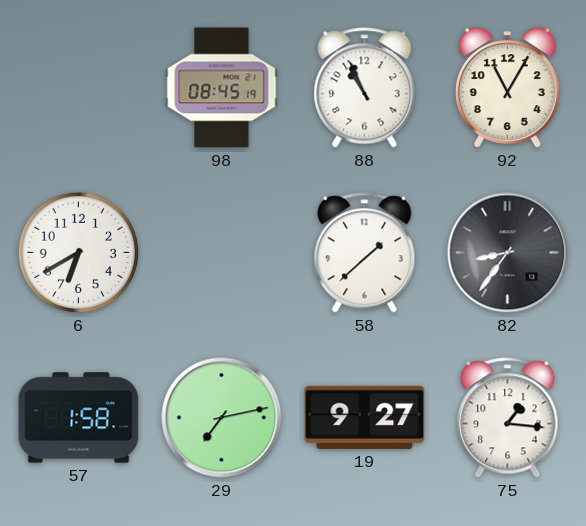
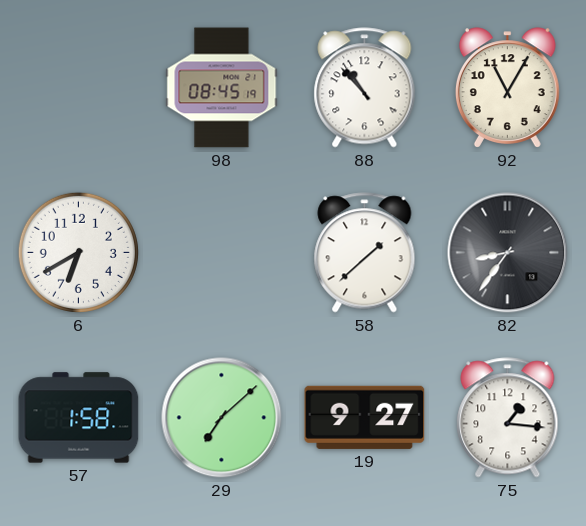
88: 10:56 -> 10:53 (365, 88)
29: 7:13 -> 7:08 (222, 418)
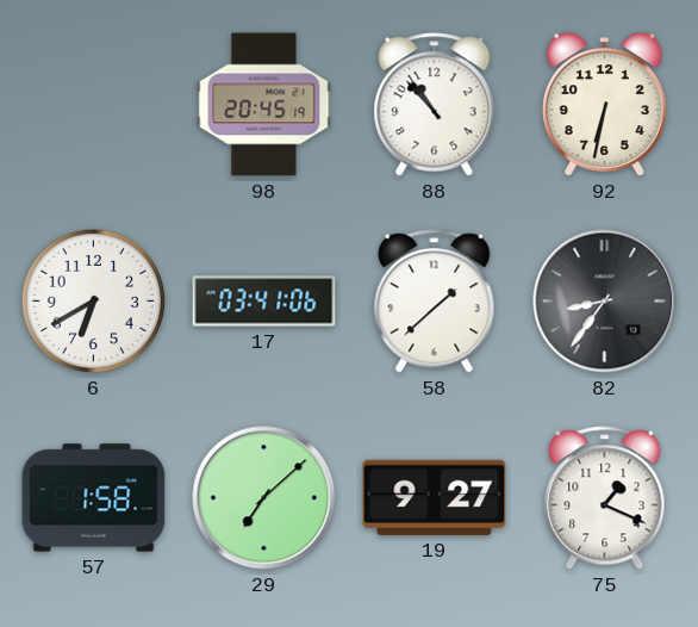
98: 08:45 -> 20:45 (264, 105)
92: 11:05 -> 6:32 (604, 105)
17: none -> 03:41 (264, 302)
75: 1:16 -> 1:19 (605, 498)
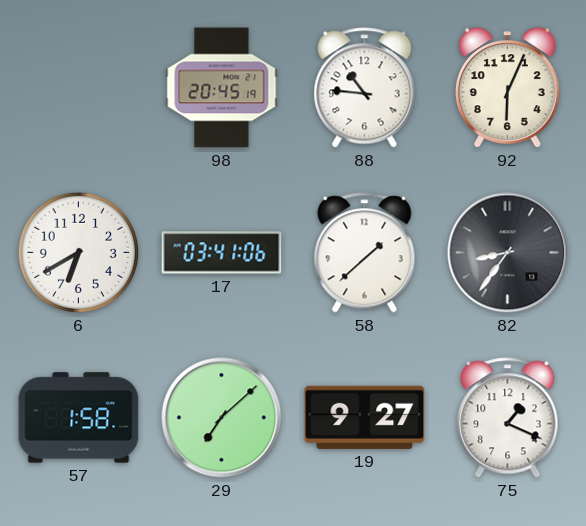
88: 10:53 -> 10:46 (365, 88)
92: 6:32 -> 6:04 (507, 88)
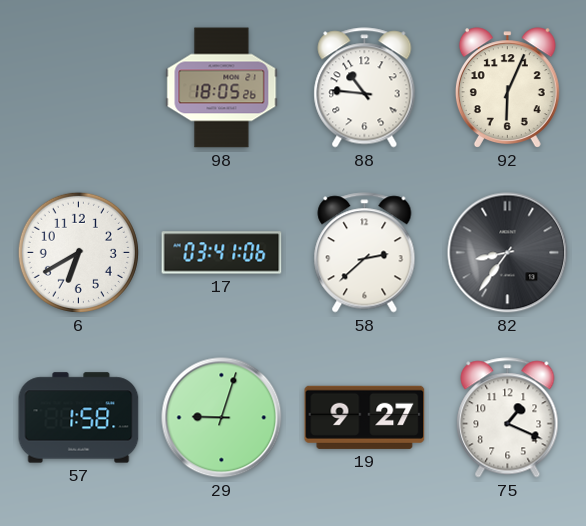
98: 20:45 -> 18:05 (222, 88)
58: 1:38 -> 2:38 (365, 253)
29: 7:08 -> 9:03 (222, 418)
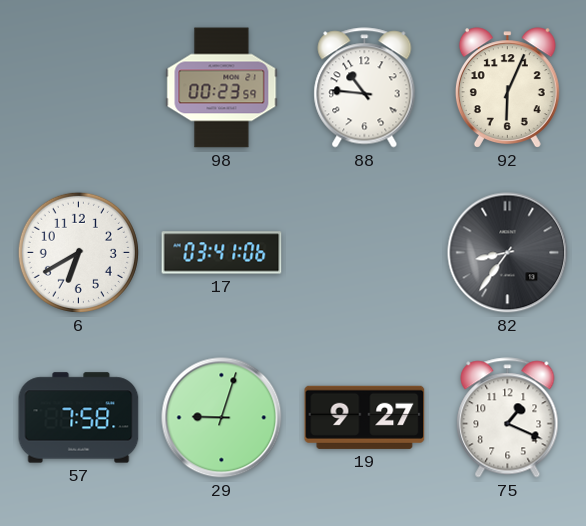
98: 18:05 -> 00:23 (222, 88)
58: 2:38 -> none (365, 253)
57: 1:58 -> 7:58 (79, 418)
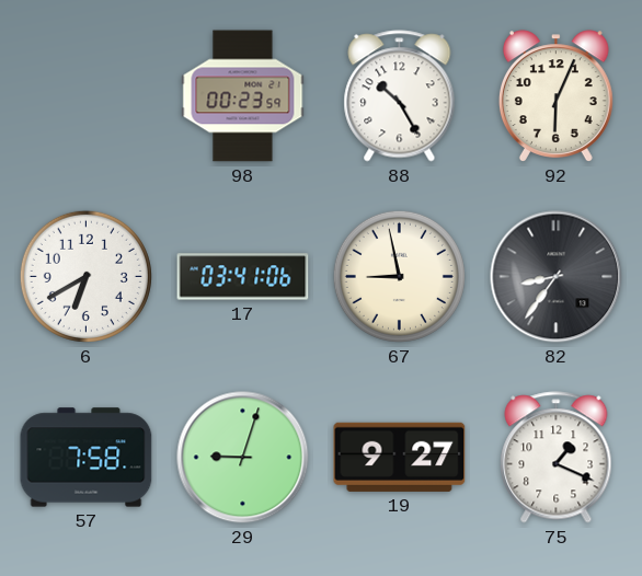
88: 10:46 -> 10:25 (400, 96)
67: none -> 8:58 (399, 276)
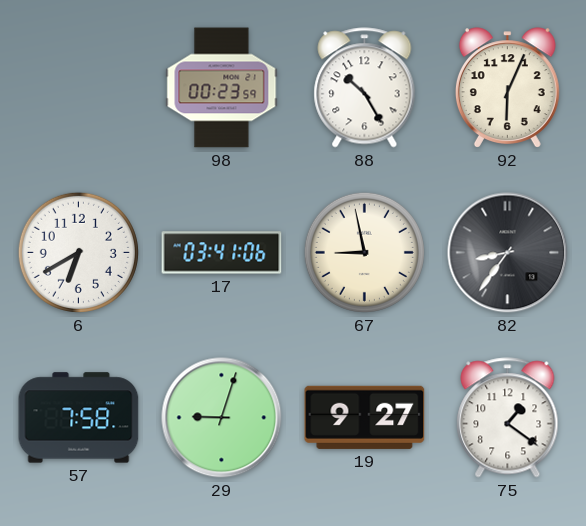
75: 1:19 -> 1:21 (508, 418)
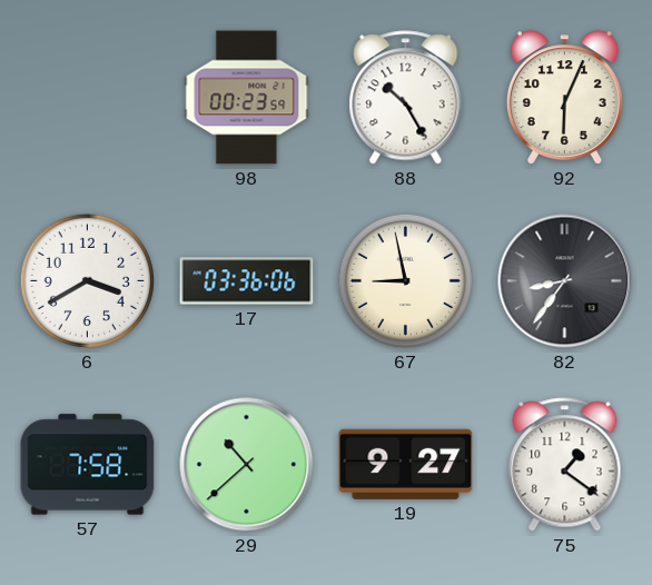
6: 6:40 -> 3:40 (87, 280)
17: 03:41 -> 03:36 (247, 281)
29: 9:03 -> 10:38 (247, 465)
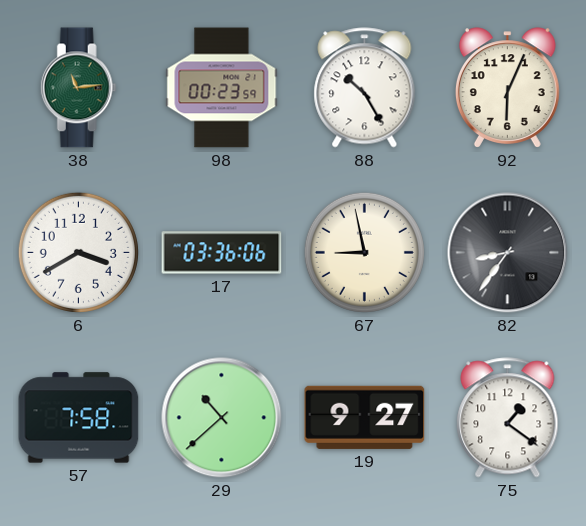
38: none -> 11:14 (78, 88)
